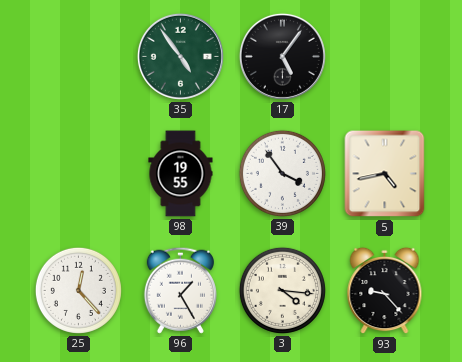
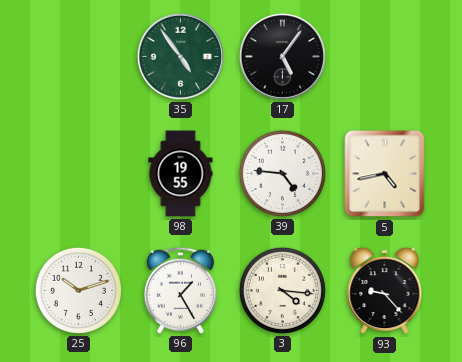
39: 3:54 -> 4:46 (282, 173)
25: 12:23 -> 10:12 (78, 290)
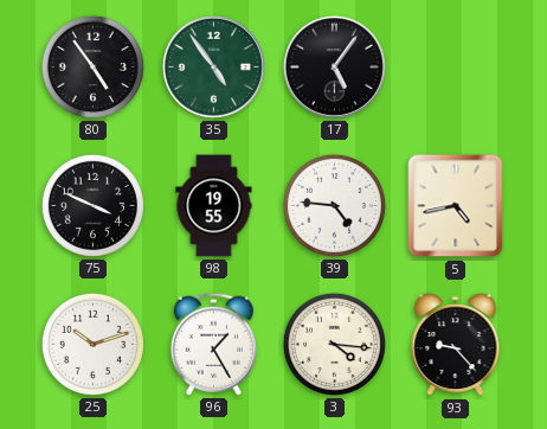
80: none -> 4:54 (92, 66)
75: none -> 3:49 (92, 205)
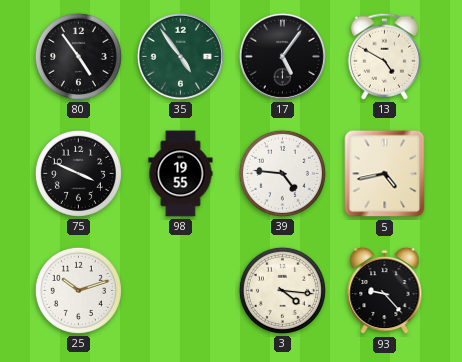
13: none -> 4:50 (384, 56)
96: 1:25 -> none (213, 344)
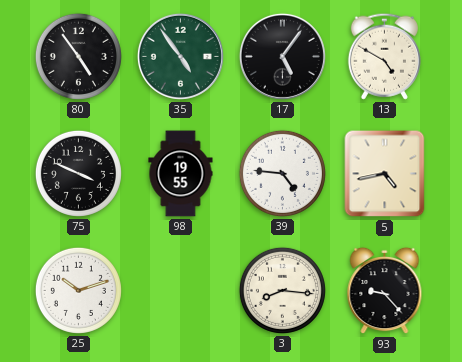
3: 4:16 -> 8:16 (282, 290)
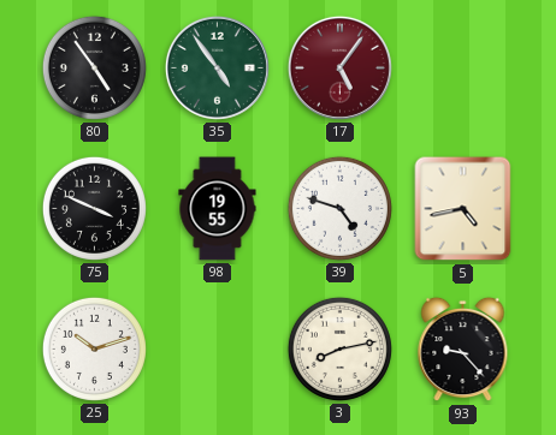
17 dial: black -> burgundy (339, 67)
13: 4:50 -> none (384, 56)
39: 4:46 -> 4:48 (339, 208)
3: 8:16 -> 8:13 (339, 348)
